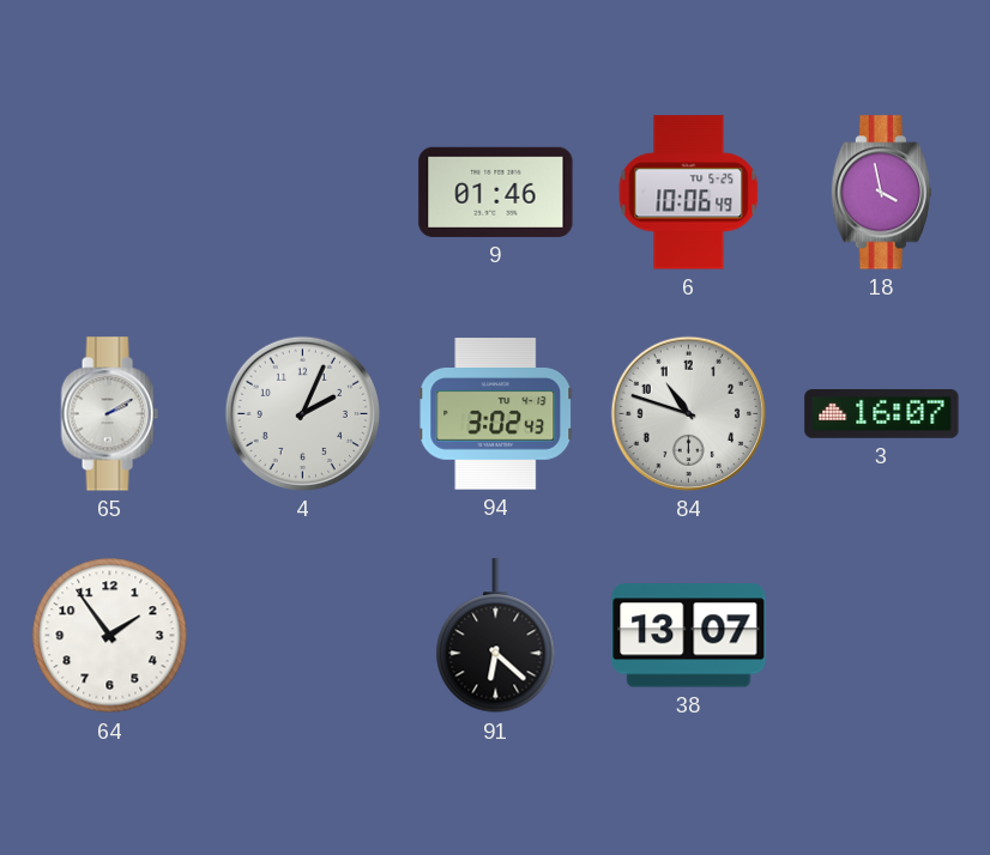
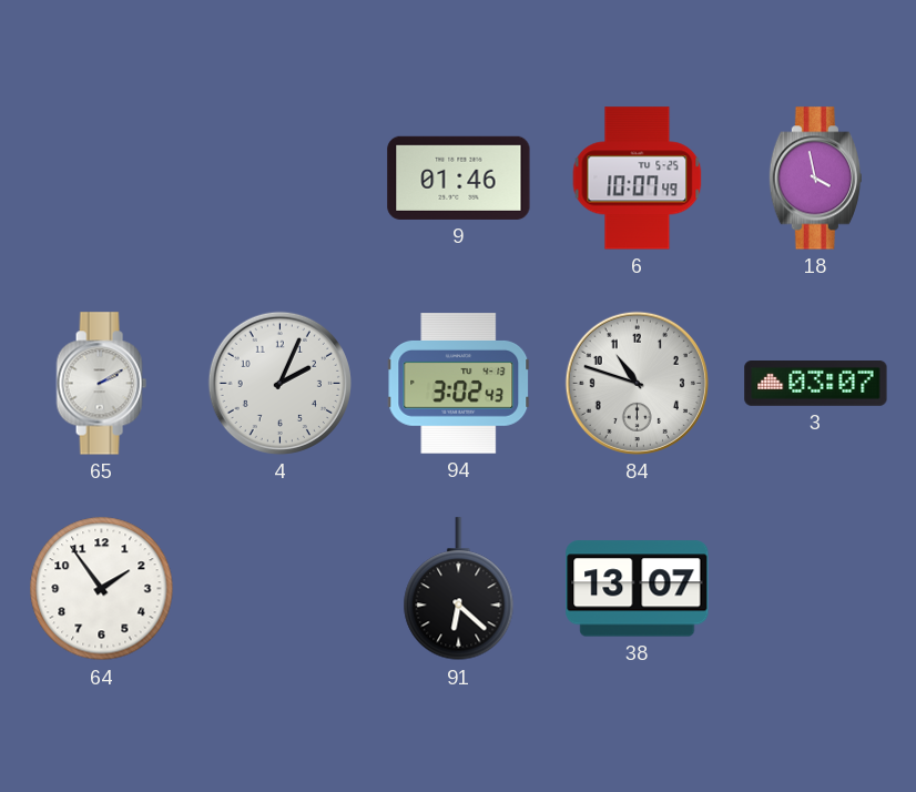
6: 10:06 -> 10:07 (638, 179)
3: 16:07 -> 03:07 (816, 384)
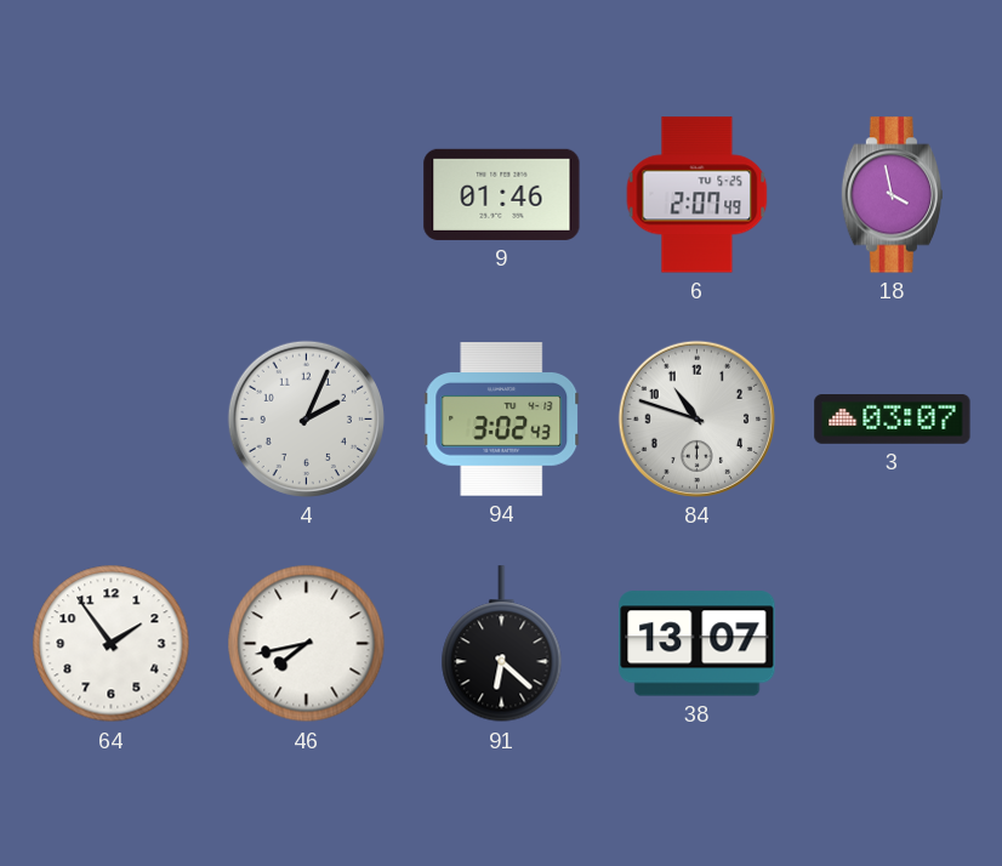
6: 10:07 -> 2:07 (698, 195)
65: 2:10 -> none (101, 384)
46: none -> 7:43 (307, 644)
